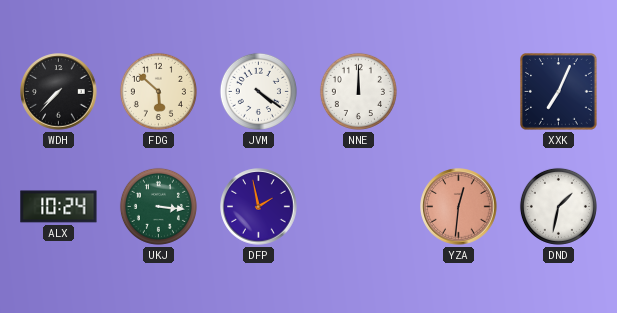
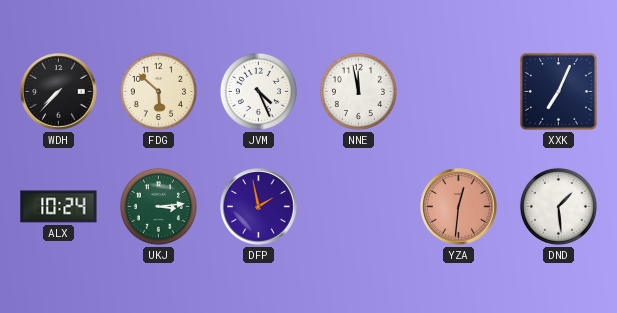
JVM: 4:21 -> 4:26 (258, 91)
NNE: 12:00 -> 11:58 (358, 91)
UKJ: 3:16 -> 3:14 (158, 206)
DND: 1:32 -> 1:29 (558, 206)
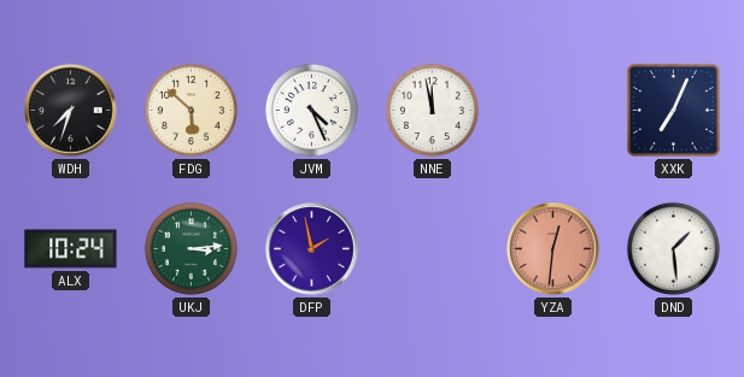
WDH: 7:37 -> 7:33 (71, 111)
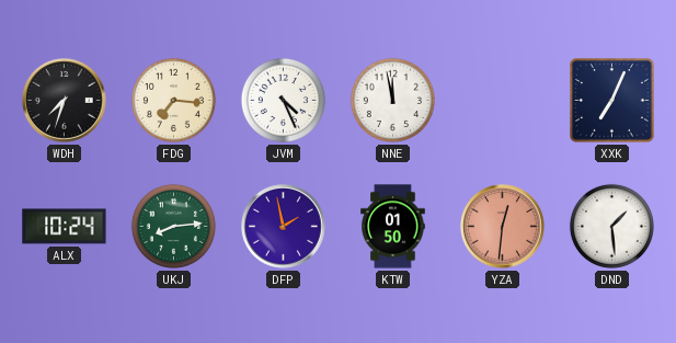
FDG: 5:52 -> 7:16 (173, 100)
UKJ: 3:14 -> 8:14 (173, 226)
KTW: none -> 01:50 (393, 227)
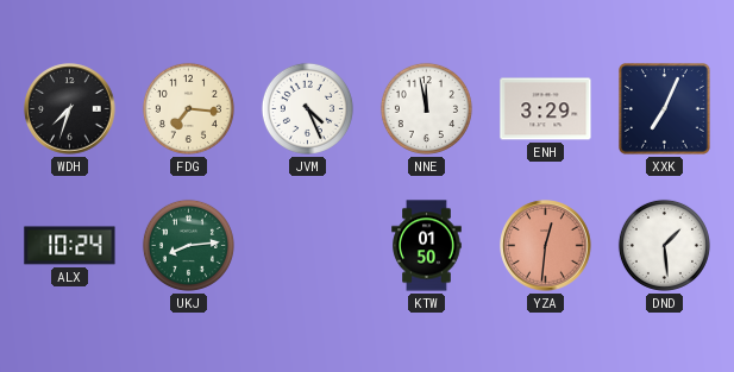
ENH: none -> 3:29 (546, 109)
DFP: 1:58 -> none (284, 227)
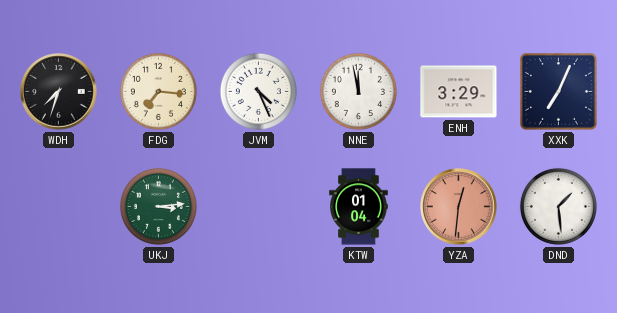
ALX: 10:24 -> none (70, 246)
UKJ: 8:14 -> 3:14 (158, 206)
KTW: 01:50 -> 01:04 (359, 207)
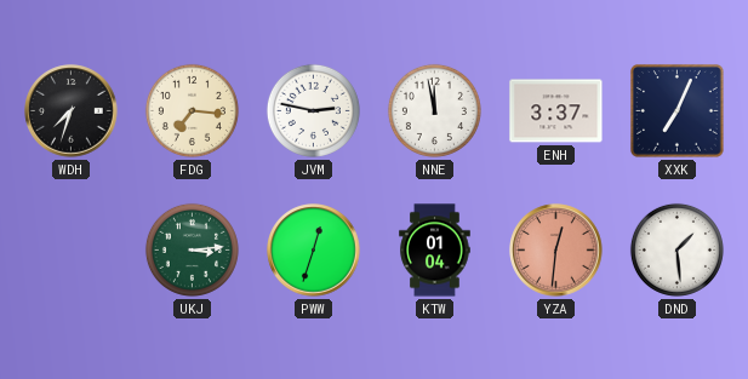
JVM: 4:26 -> 2:47 (313, 110)
ENH: 3:29 -> 3:37 (556, 111)
PWW: none -> 12:33 (314, 251)
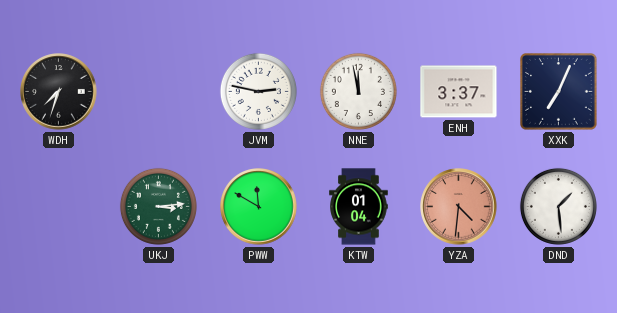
FDG: 7:16 -> none (192, 110)
PWW: 12:33 -> 11:50 (259, 207)
YZA: 12:31 -> 4:31 (459, 207)
